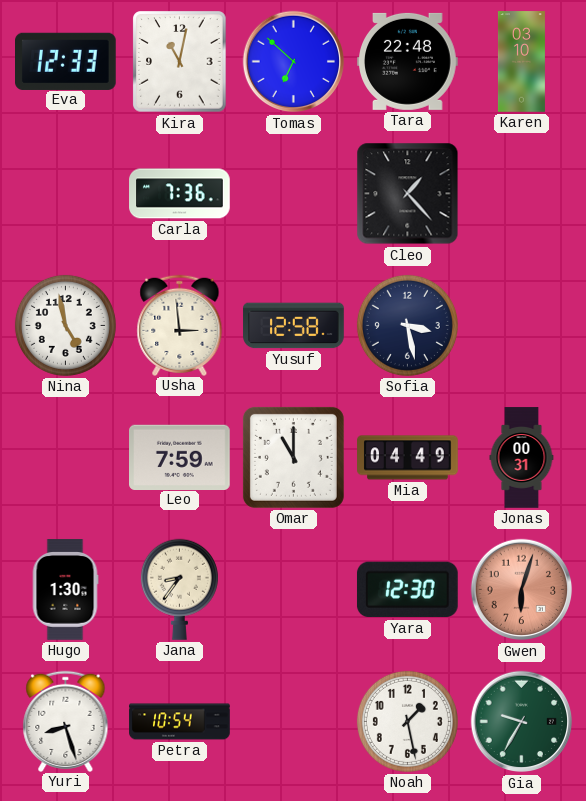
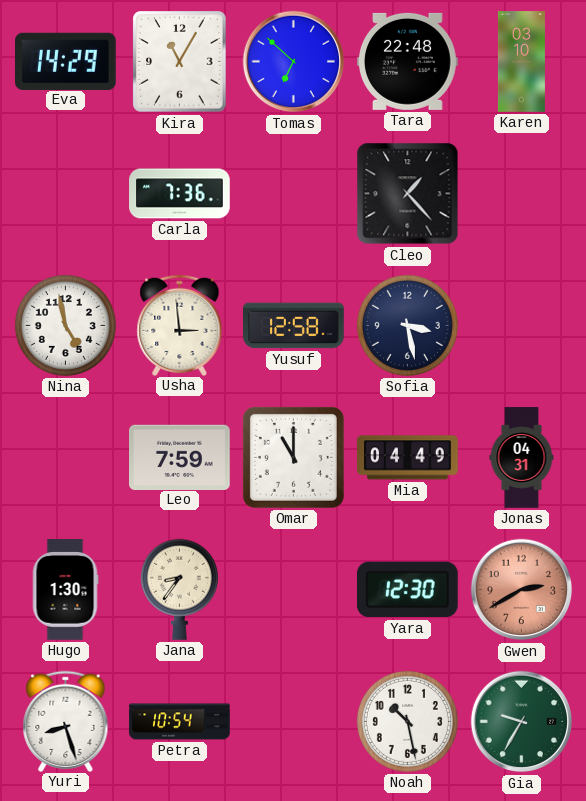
Eva: 12:33 -> 14:29 (66, 61)
Kira: 11:02 -> 11:05 (180, 62)
Jonas: 00:31 -> 04:31 (522, 458)
Gwen: 6:03 -> 2:40 (522, 590)
Noah: 1:28 -> 10:28 (407, 721)
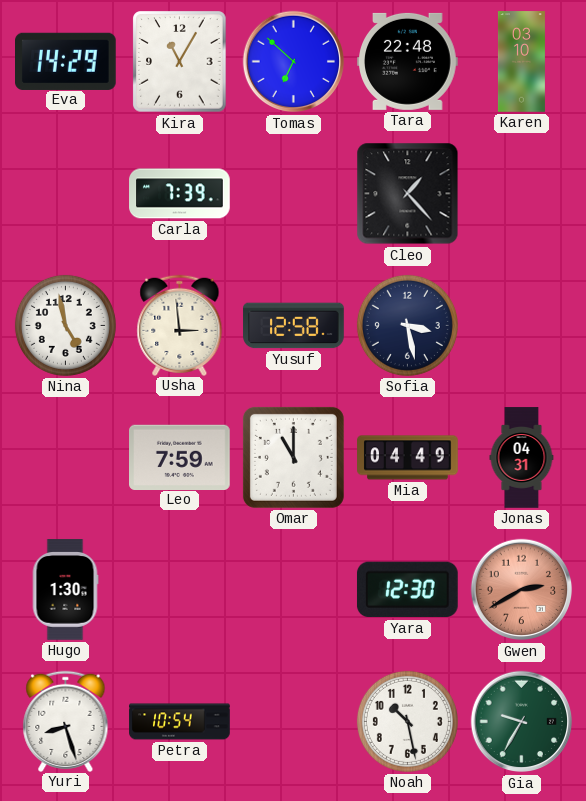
Carla: 7:36 -> 7:39 (180, 194)
Jana: 8:36 -> none (179, 589)
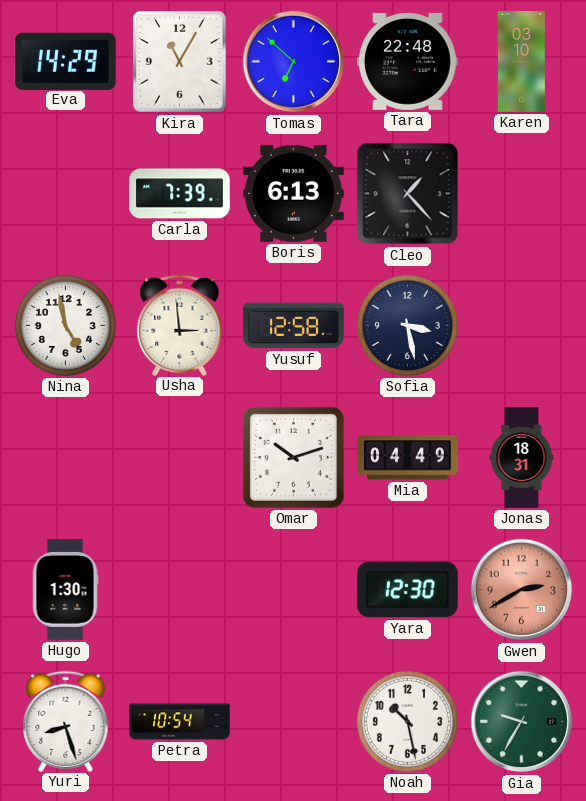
Boris: none -> 6:13 (294, 193)
Leo: 7:59 -> none (180, 457)
Omar: 11:00 -> 10:12 (293, 457)
Jonas: 04:31 -> 18:31 (522, 458)
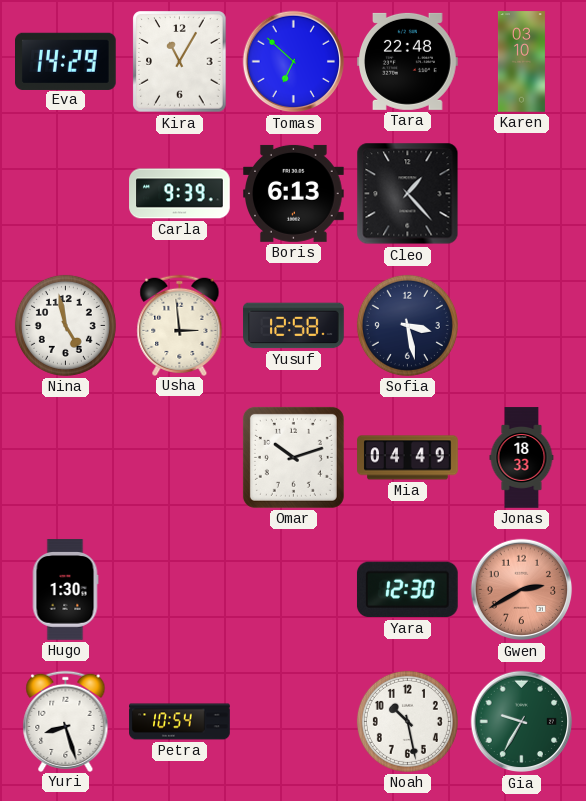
Carla: 7:39 -> 9:39 (180, 194)
Jonas: 18:31 -> 18:33 (522, 458)
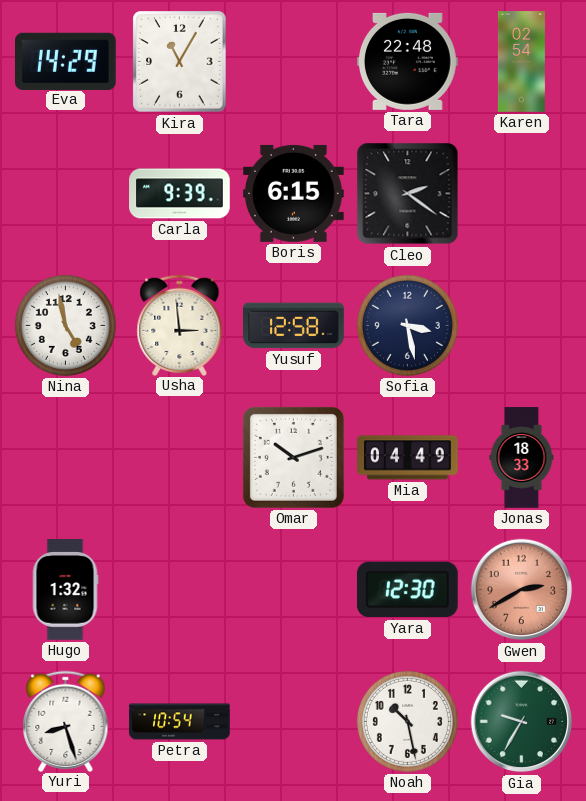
Tomas: 6:52 -> none (294, 62)
Karen: 03:10 -> 02:54 (521, 62)
Boris: 6:13 -> 6:15 (294, 193)
Cleo: 1:23 -> 2:21 (408, 194)
Hugo: 1:30 -> 1:32 (65, 590)
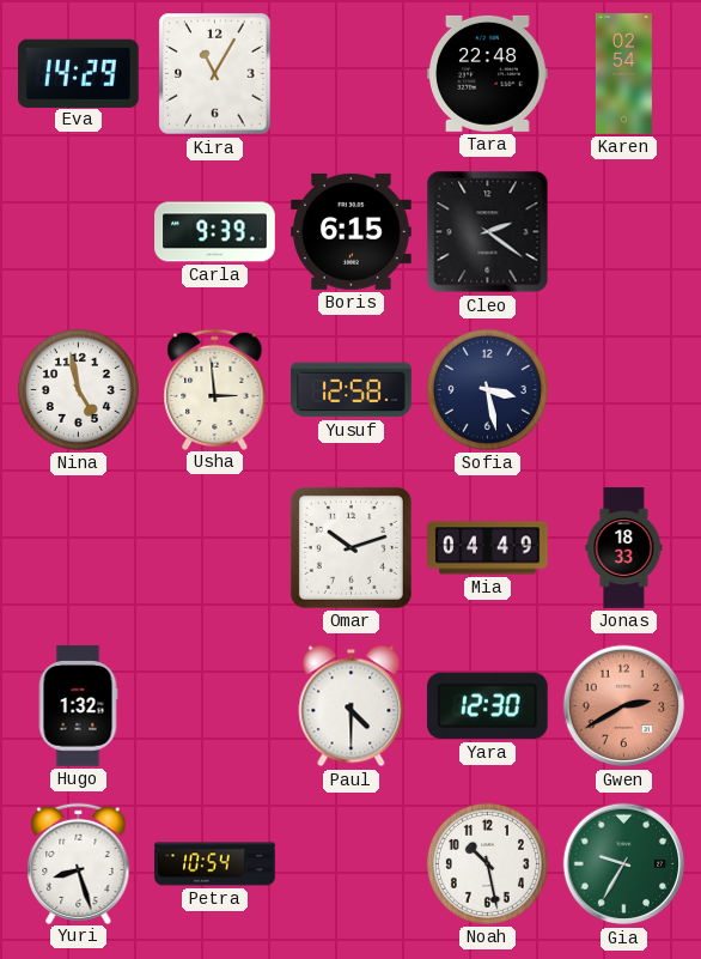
Paul: none -> 4:30 (352, 706)
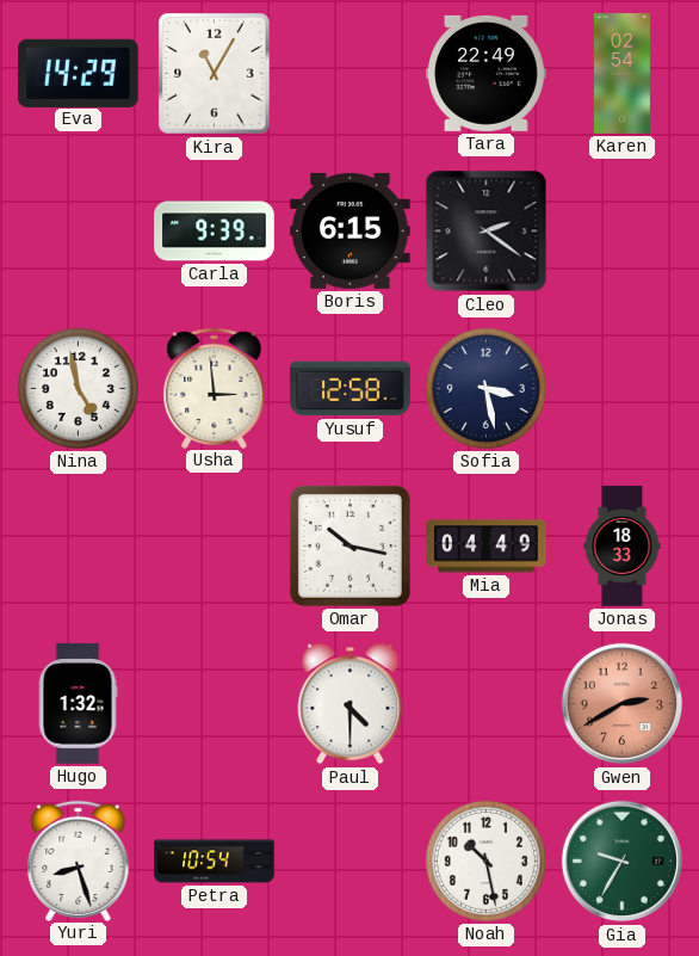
Tara: 22:48 -> 22:49 (487, 73)
Omar: 10:12 -> 10:17 (349, 545)
Yara: 12:30 -> none (487, 706)
